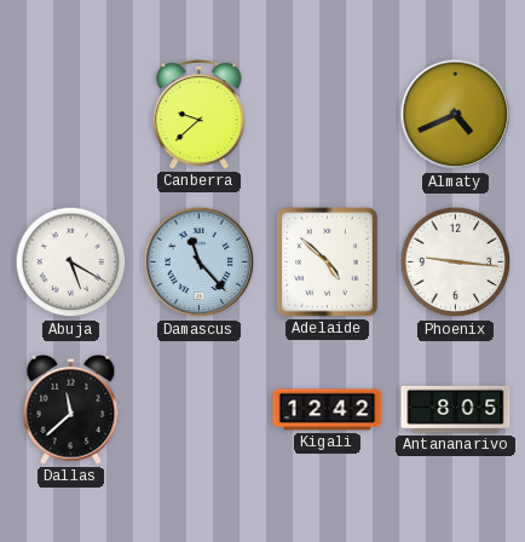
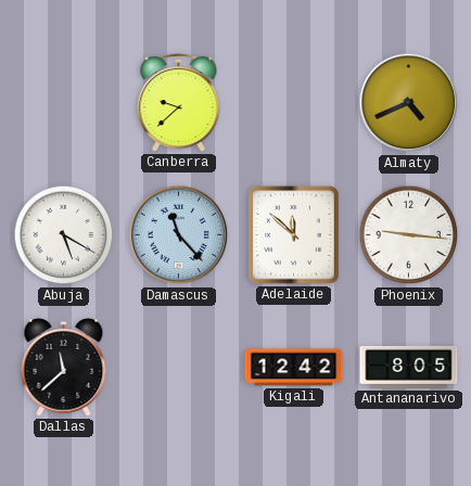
Adelaide: 4:52 -> 11:52 (294, 235)
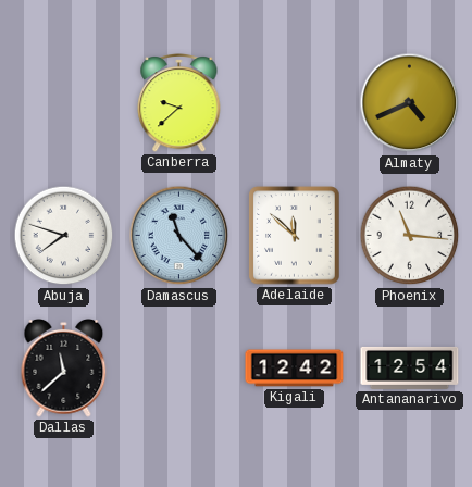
Abuja: 5:20 -> 7:48 (64, 236)
Phoenix: 9:16 -> 11:16 (410, 236)
Antananarivo: 8:05 -> 12:54 (410, 367)
